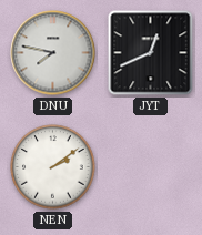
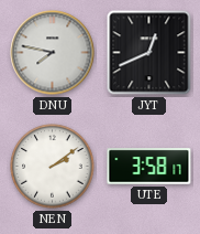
UTE: none -> 3:58 (149, 167)
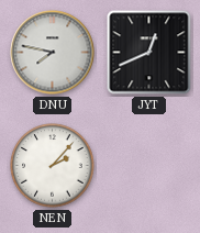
NEN: 2:09 -> 2:07 (53, 166)
UTE: 3:58 -> none (149, 167)
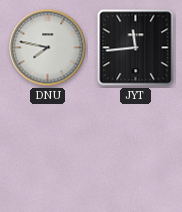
JYT: 12:41 -> 11:44 (136, 48)
NEN: 2:07 -> none (53, 166)
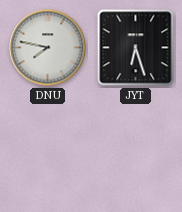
JYT: 11:44 -> 6:27 (136, 48)
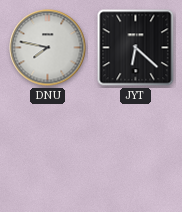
JYT: 6:27 -> 6:22 (136, 48)
